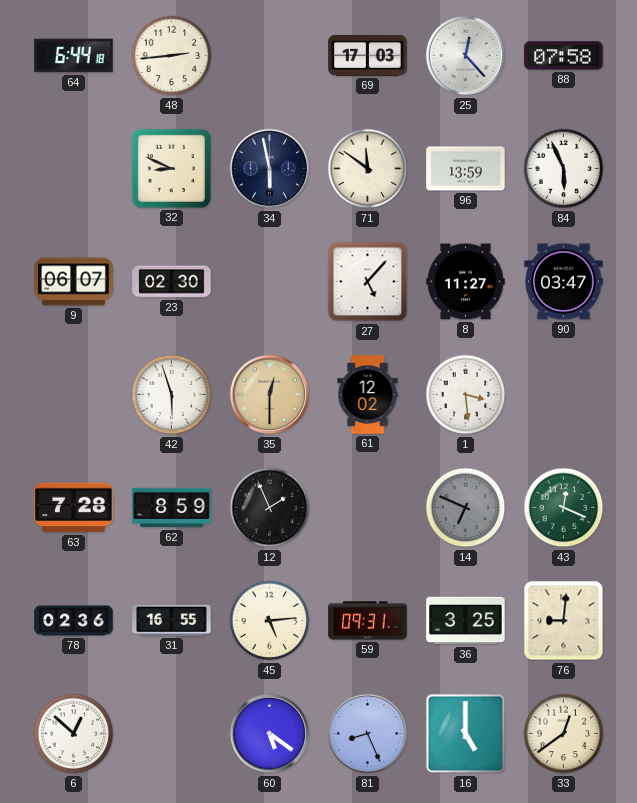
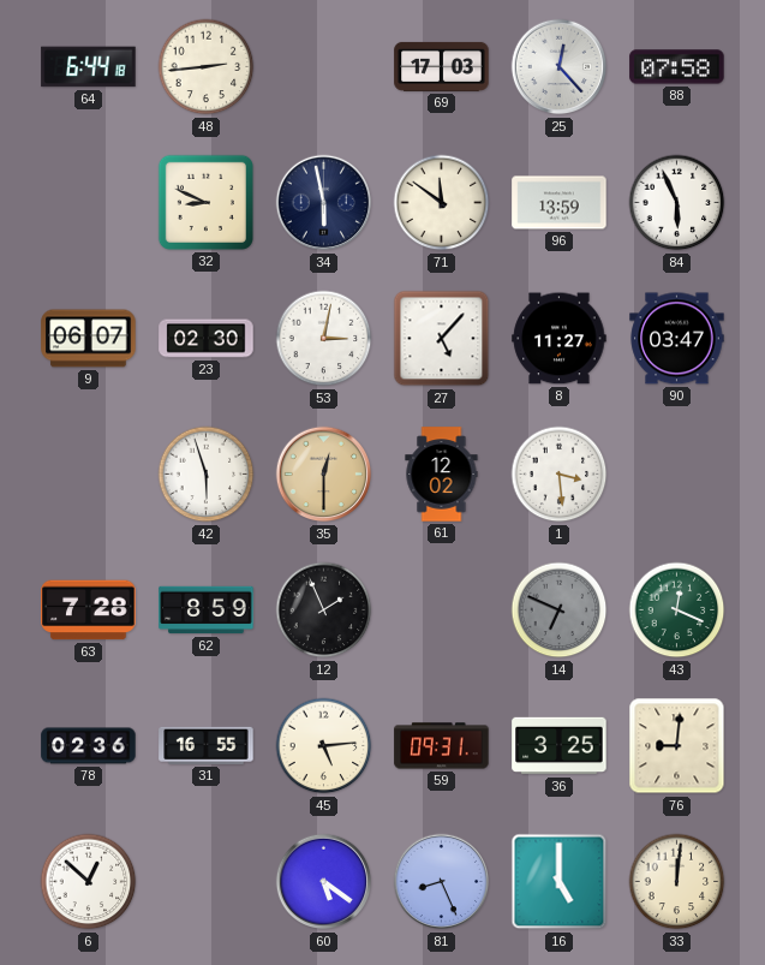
53: none -> 3:02 (324, 339)
33: 12:39 -> 12:01 (677, 882)
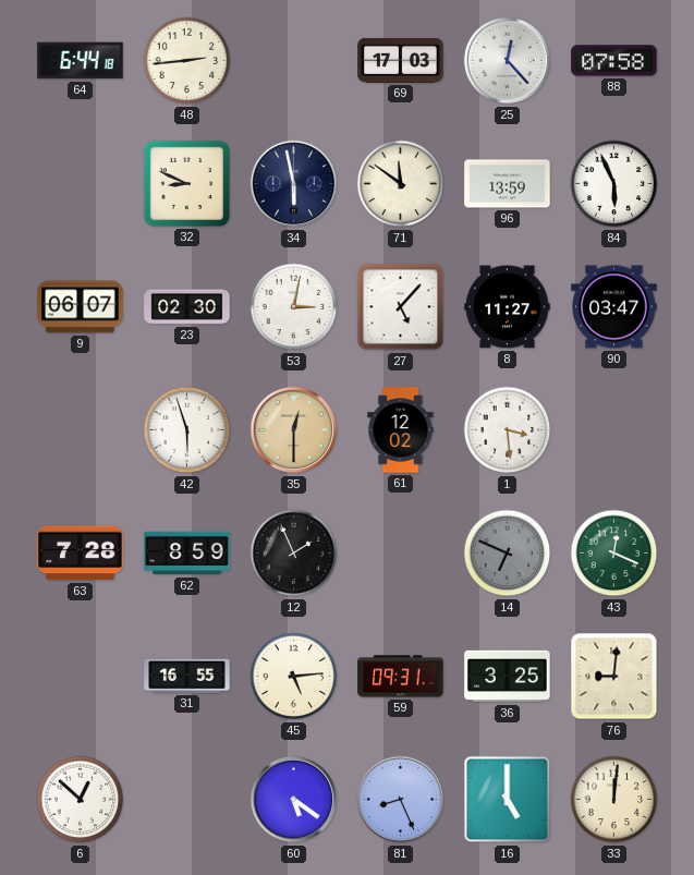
78: 02:36 -> none (89, 746)
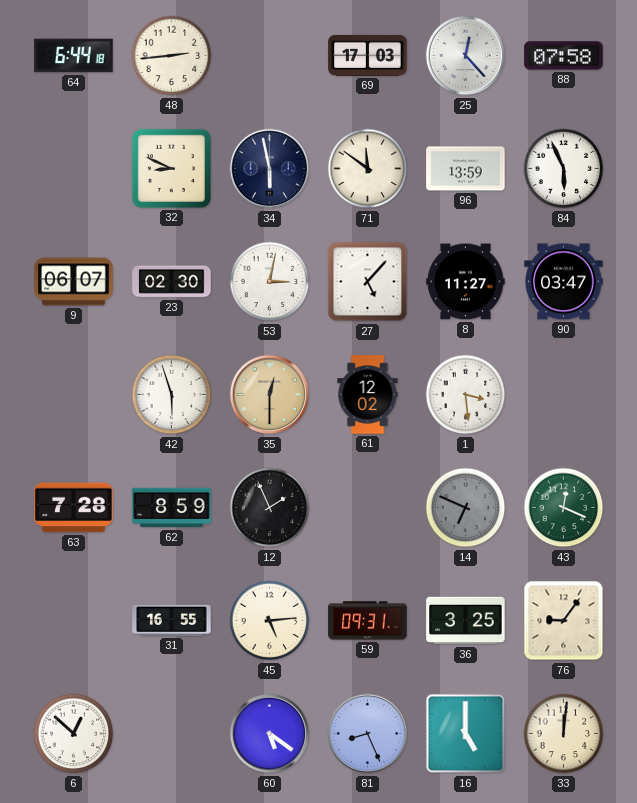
76: 9:01 -> 9:06 (564, 621)
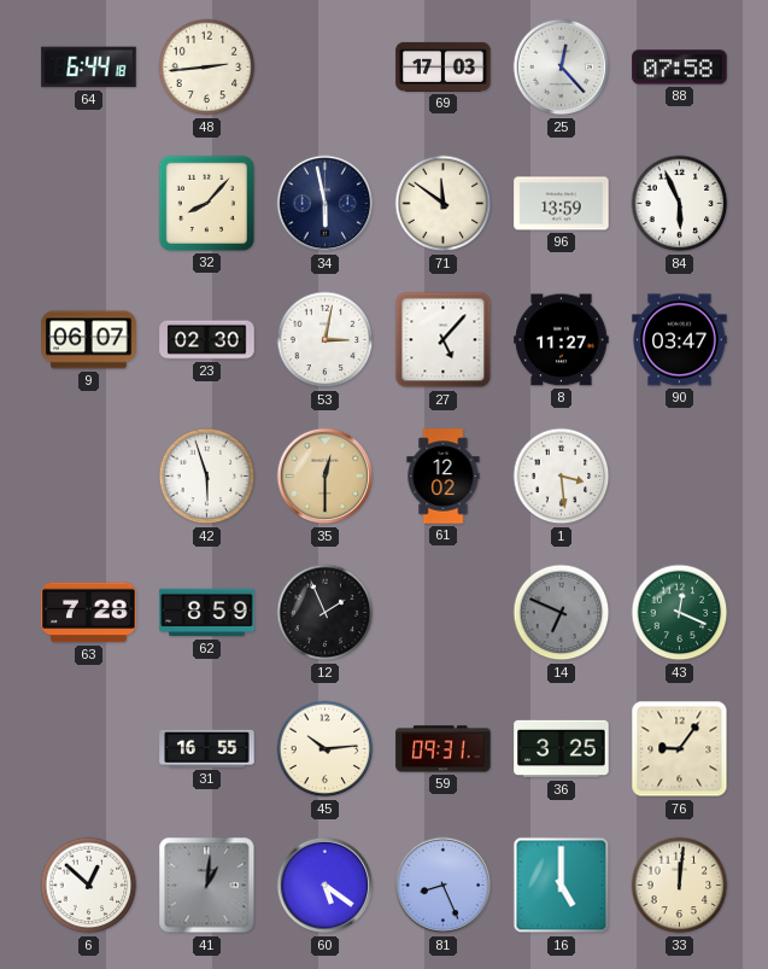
32: 8:49 -> 8:07 (206, 203)
45: 5:14 -> 10:14 (326, 749)
41: none -> 1:01 (207, 886)
